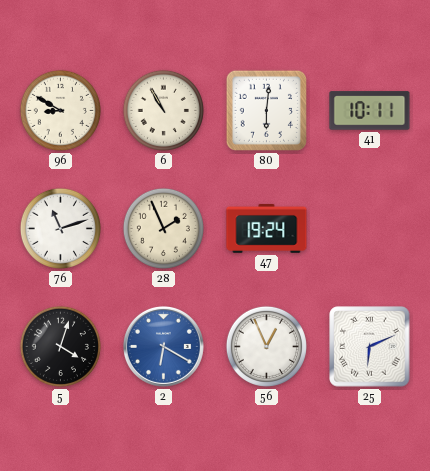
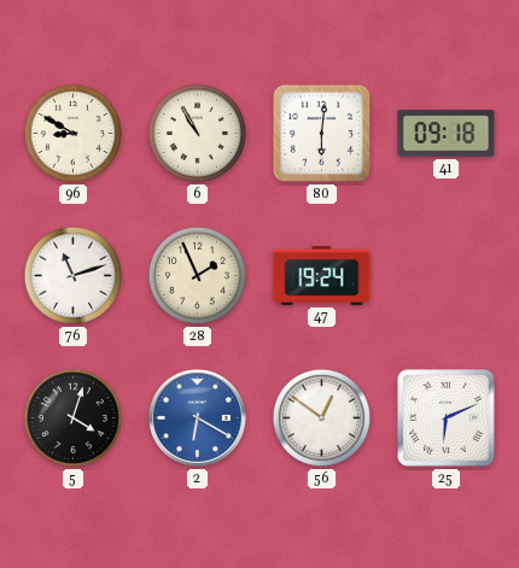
41: 10:11 -> 09:18 (447, 134)
56: 12:56 -> 12:51 (321, 417)
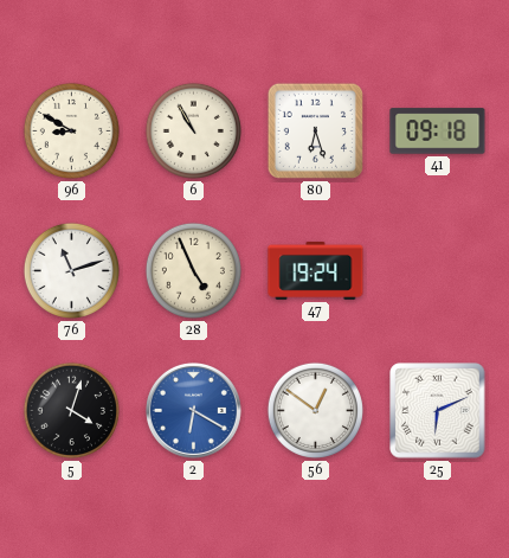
80: 6:01 -> 6:27 (315, 130)
28: 1:56 -> 4:56 (193, 270)
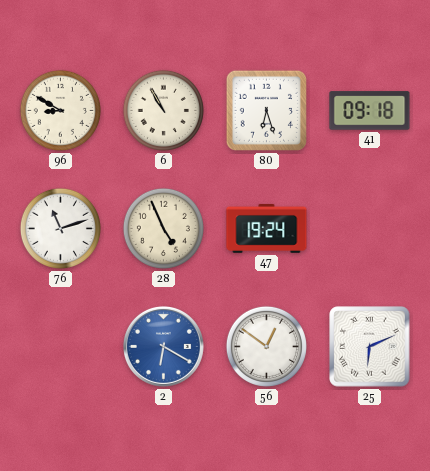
5: 4:03 -> none (71, 410)
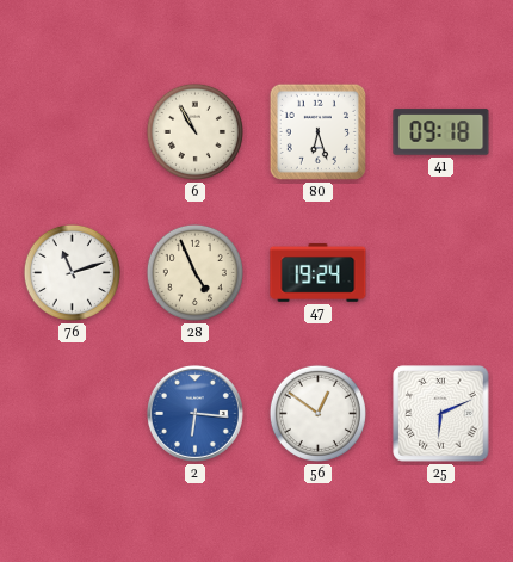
96: 8:50 -> none (60, 110)
2: 6:20 -> 6:16 (194, 413)
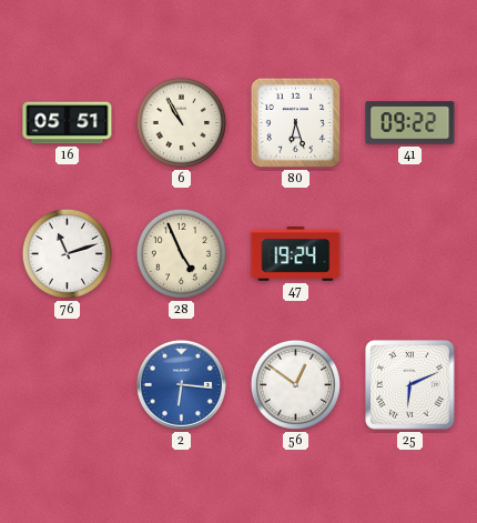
16: none -> 05:51 (68, 123)
41: 09:18 -> 09:22 (410, 123)
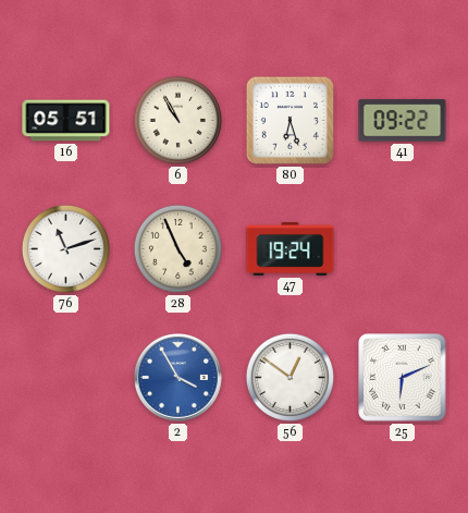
2: 6:16 -> 3:55 (177, 377)
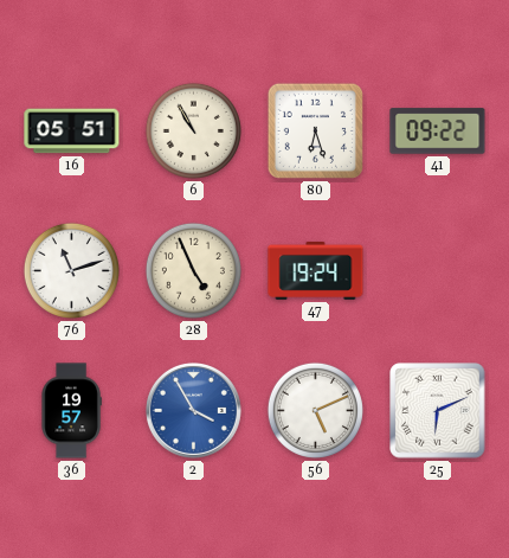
36: none -> 19:57 (71, 411)
56: 12:51 -> 5:11 (315, 410)
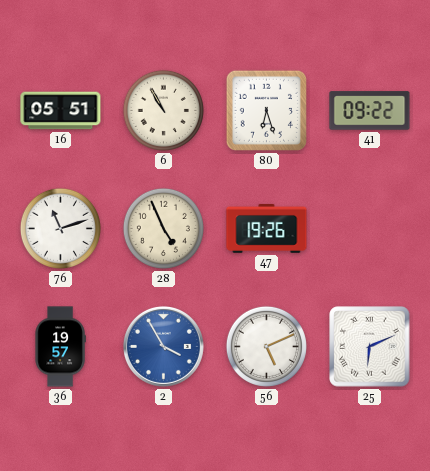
47: 19:24 -> 19:26 (267, 228)
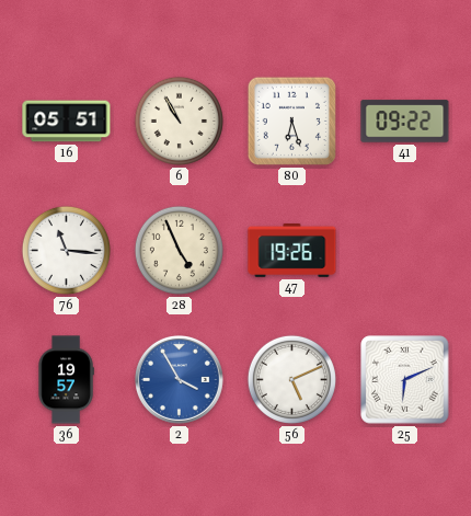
76: 11:12 -> 11:16 (66, 250)
